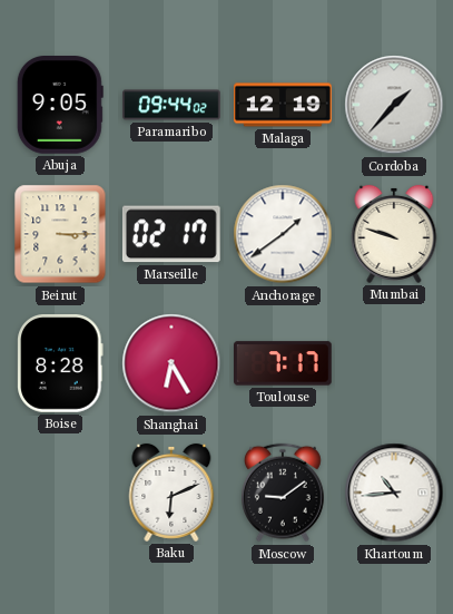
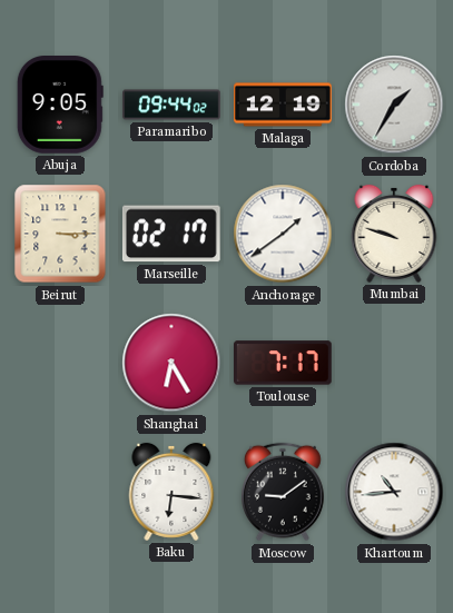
Cordoba: 1:37 -> 1:35 (394, 105)
Boise: 8:28 -> none (60, 364)
Baku: 6:11 -> 6:16 (171, 492)
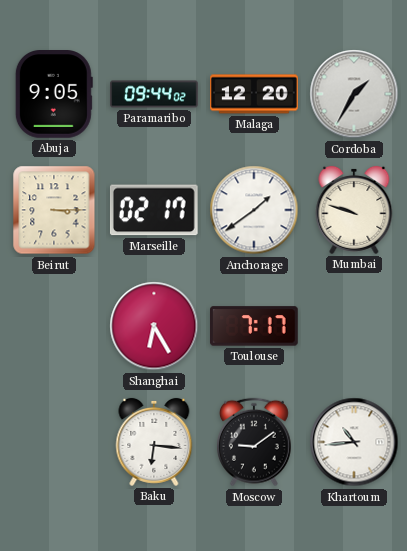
Malaga: 12:19 -> 12:20 (254, 94)
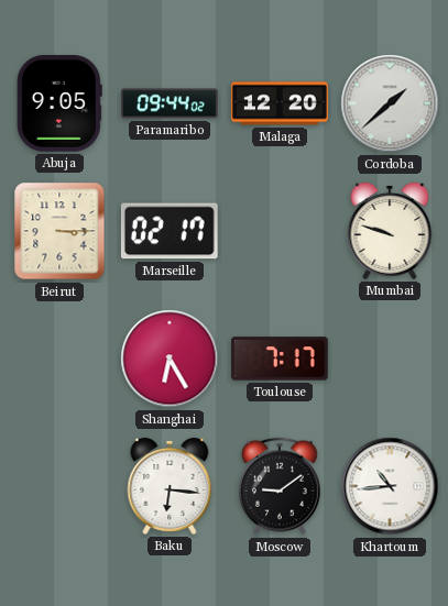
Cordoba: 1:35 -> 1:38 (390, 103)
Anchorage: 1:39 -> none (254, 210)
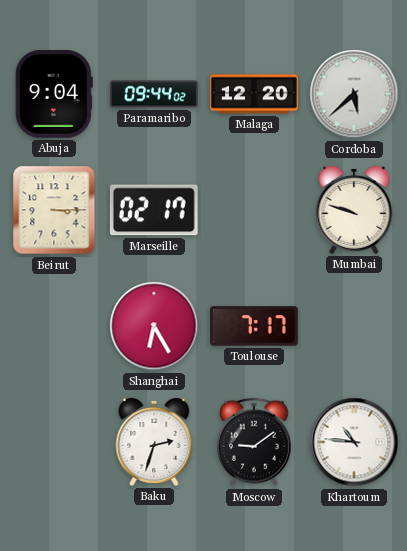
Abuja: 9:05 -> 9:04 (54, 94)
Cordoba: 1:38 -> 5:38 (354, 94)
Baku: 6:16 -> 2:33 (154, 442)
Khartoum: 10:44 -> 10:46 (354, 442)
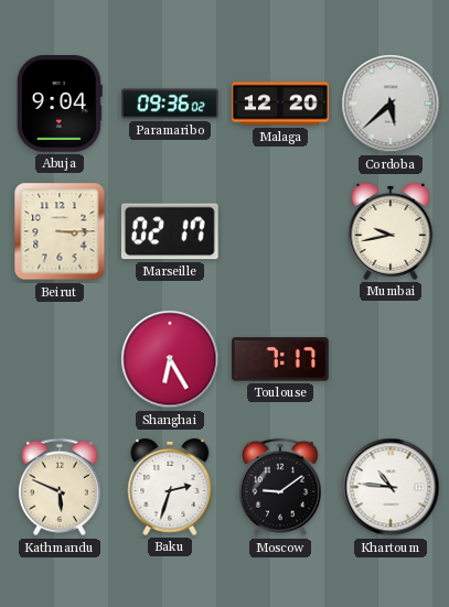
Paramaribo: 09:44 -> 09:36 (170, 104)
Mumbai: 9:48 -> 9:43 (391, 231)
Kathmandu: none -> 5:49 (60, 487)
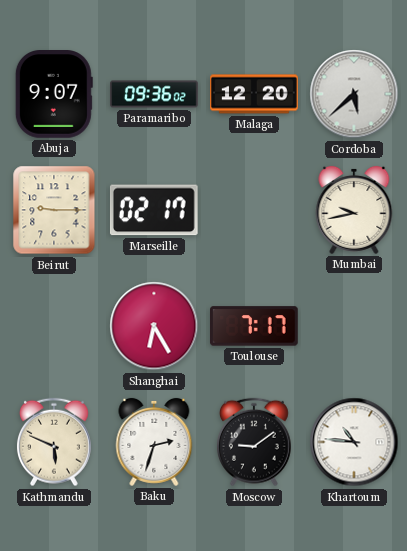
Abuja: 9:04 -> 9:07 (54, 94)
Beirut: 3:15 -> 9:15 (54, 210)
